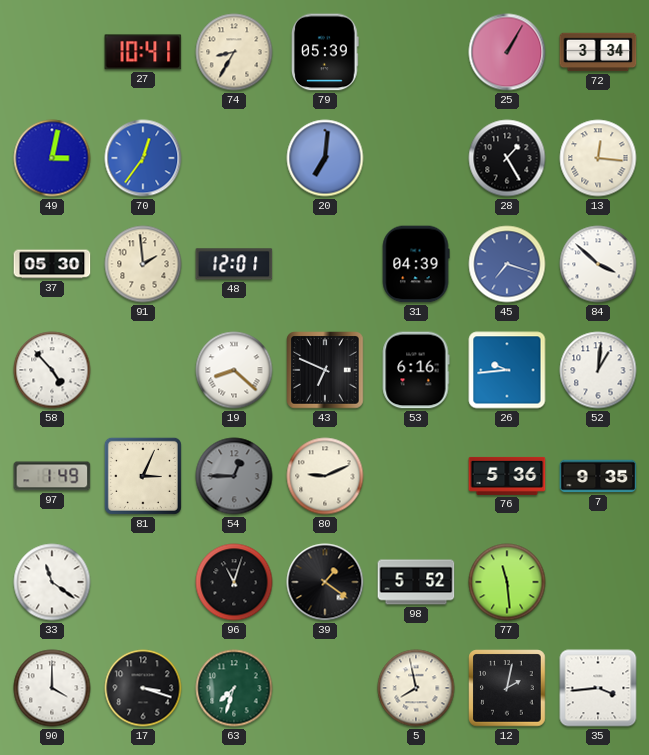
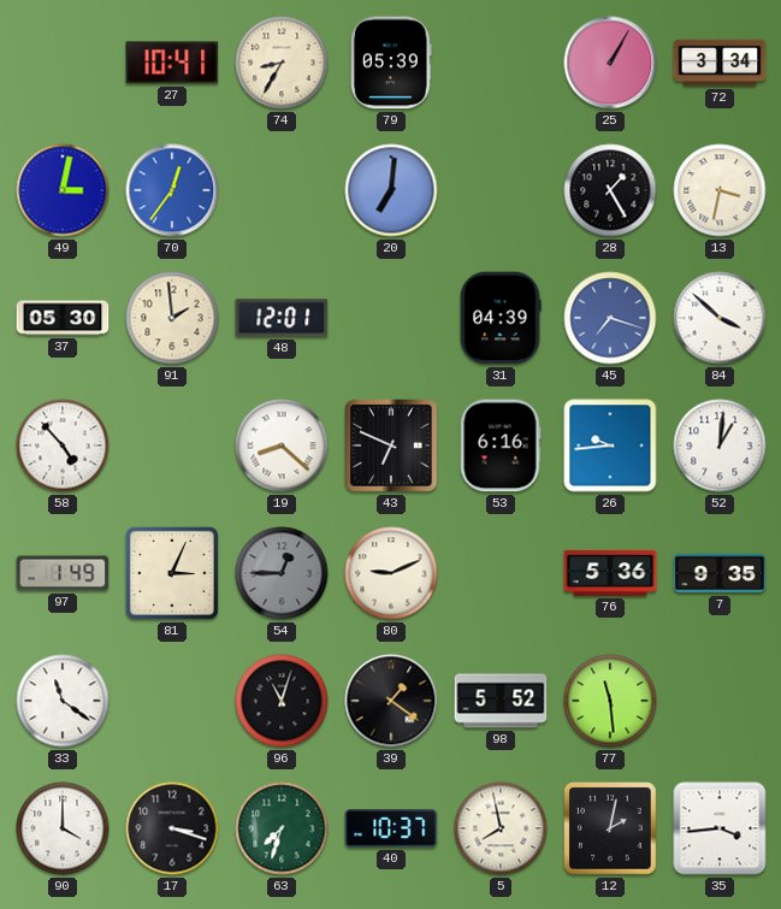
13: 12:16 -> 3:32 (720, 190)
40: none -> 10:37 (391, 828)
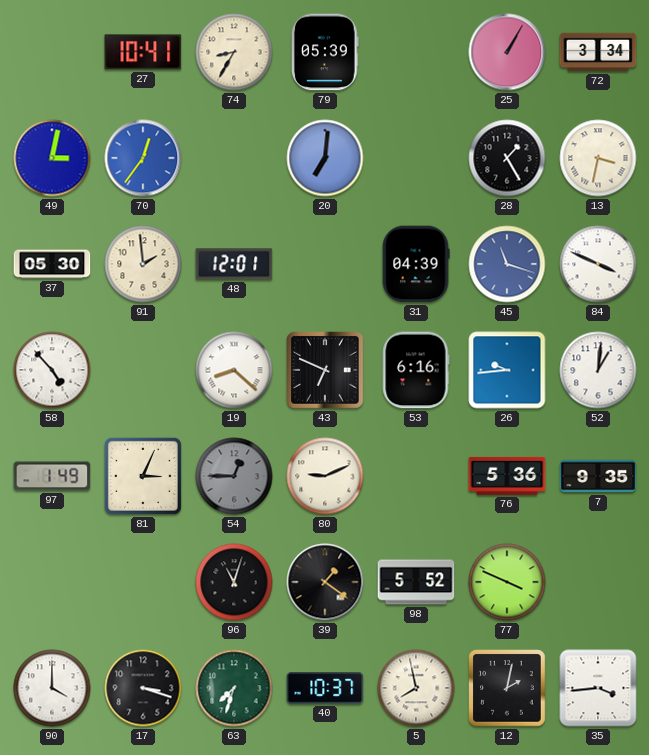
45: 7:18 -> 11:18 (507, 264)
84: 3:52 -> 3:49 (598, 264)
33: 11:21 -> none (63, 701)
77: 11:29 -> 3:49 (507, 582)
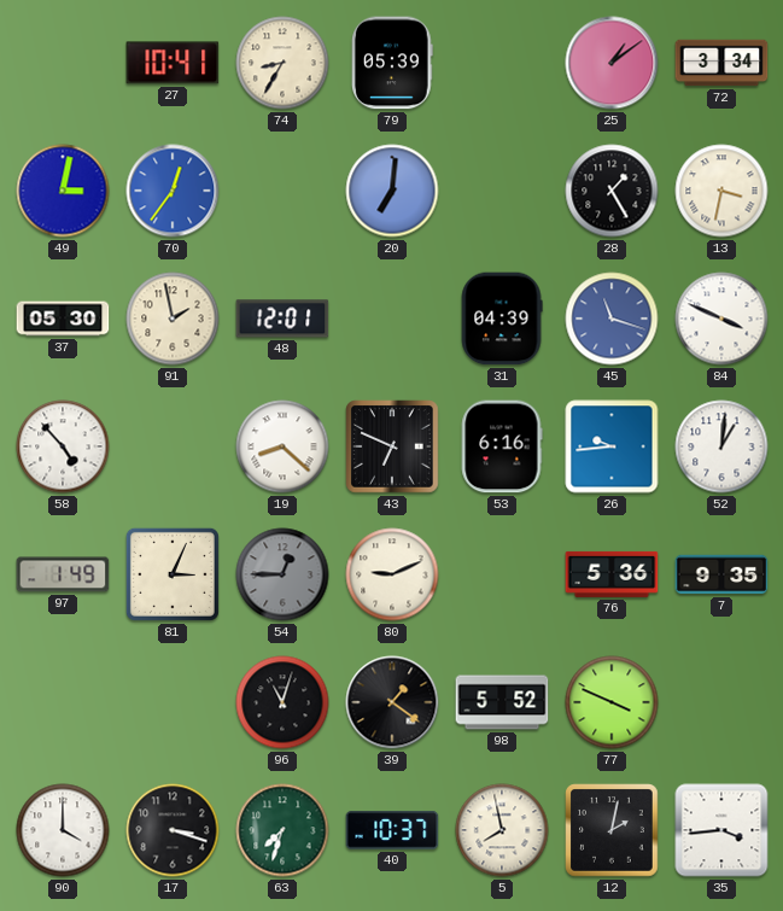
25: 1:05 -> 1:09 (612, 63)
91: 1:59 -> 1:58 (173, 319)
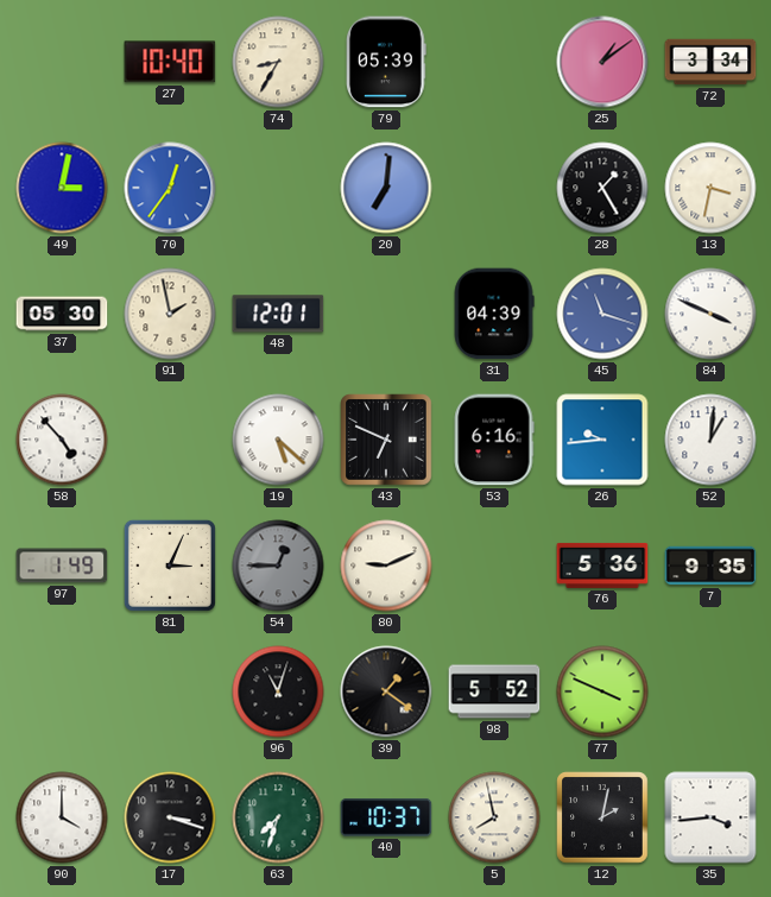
27: 10:41 -> 10:40 (170, 62)
19: 8:22 -> 5:22 (278, 440)
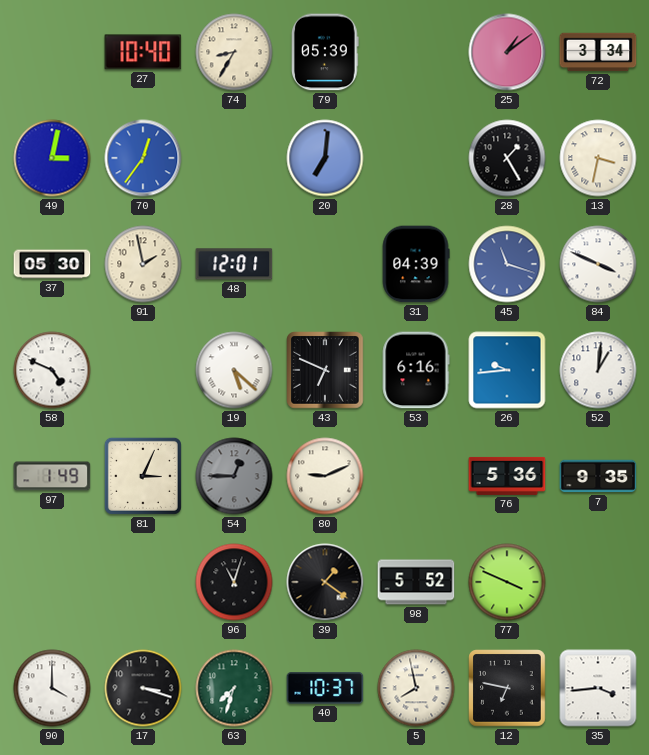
58: 4:53 -> 4:49 (52, 370)
12: 2:02 -> 6:47 (507, 688)
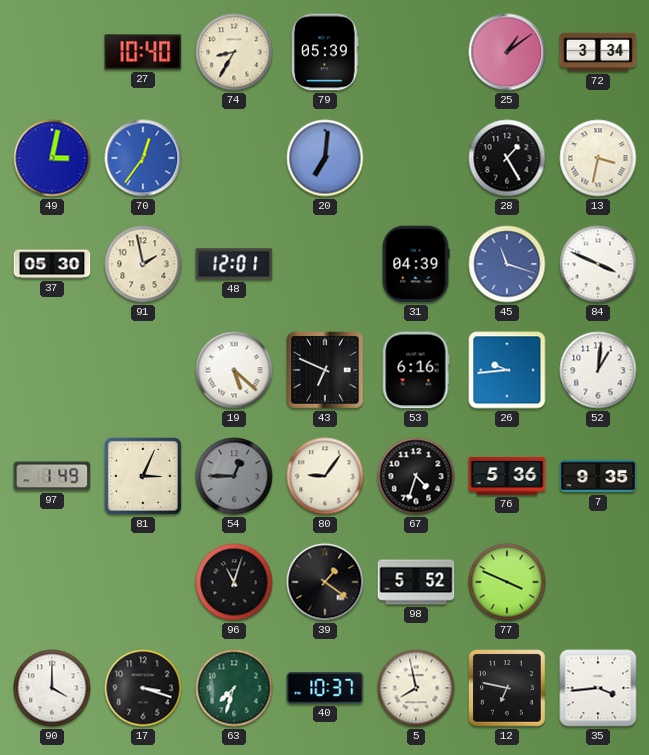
58: 4:49 -> none (52, 370)
80: 9:11 -> 9:06 (325, 476)
67: none -> 4:33 (416, 476)
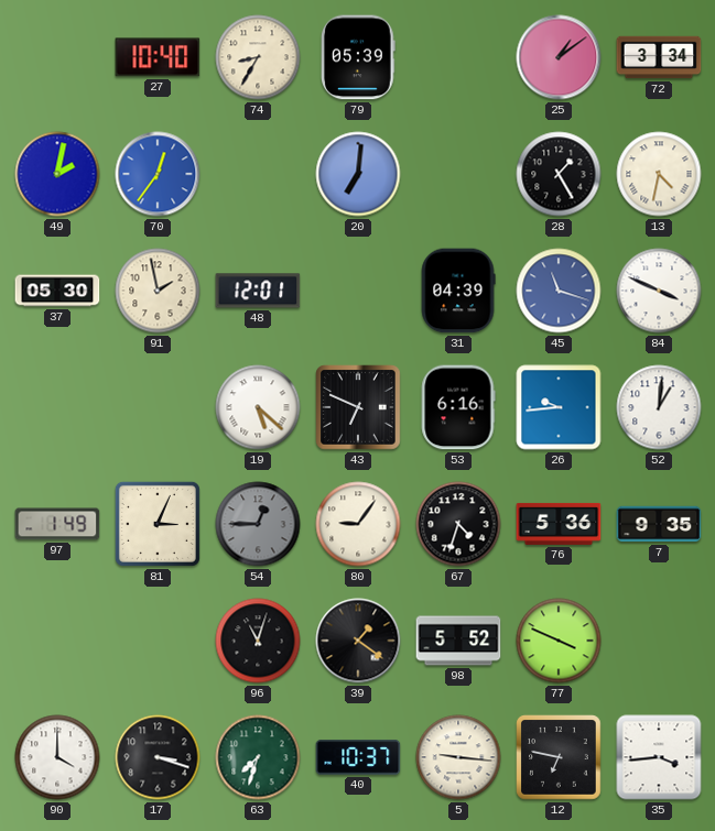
49: 3:02 -> 2:02 (57, 174)
13: 3:32 -> 4:32 (659, 174)
5: 7:58 -> 9:16 (458, 757)
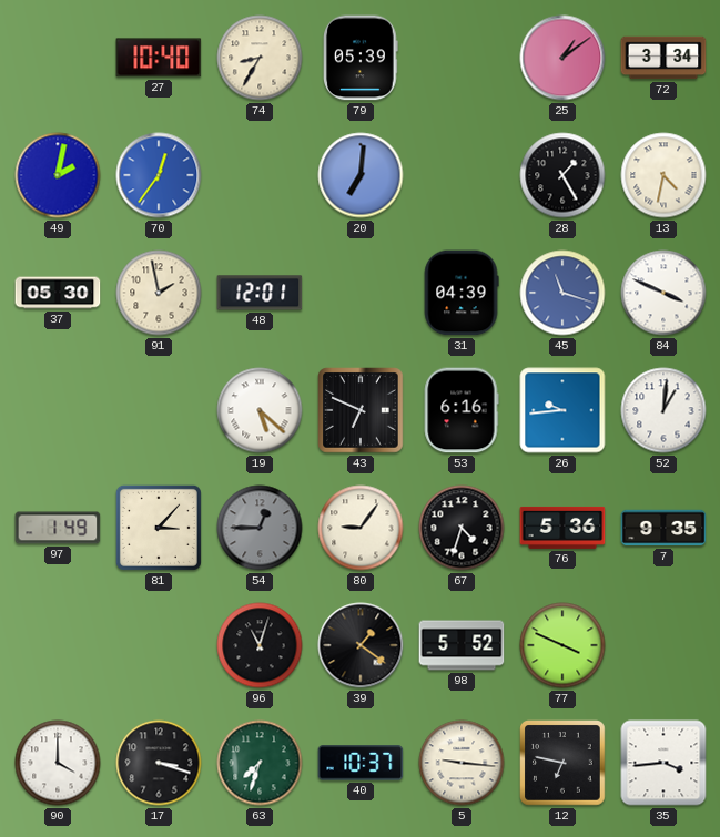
81: 3:04 -> 3:07 (159, 528)
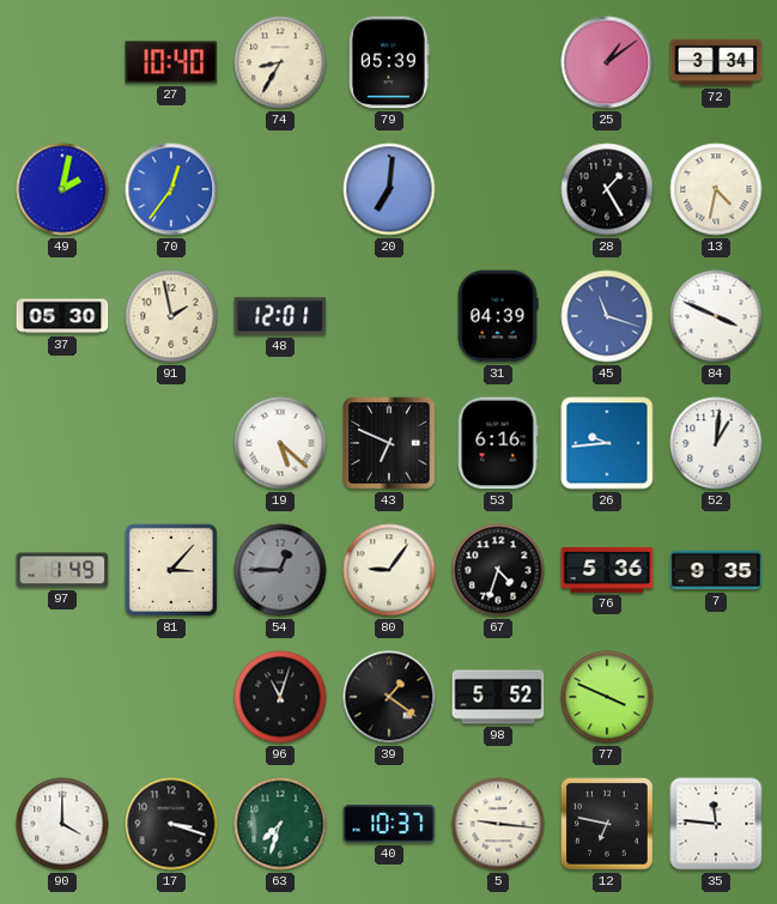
35: 3:44 -> 11:46 (716, 824)
